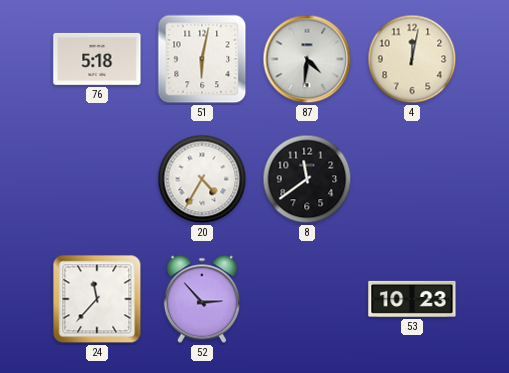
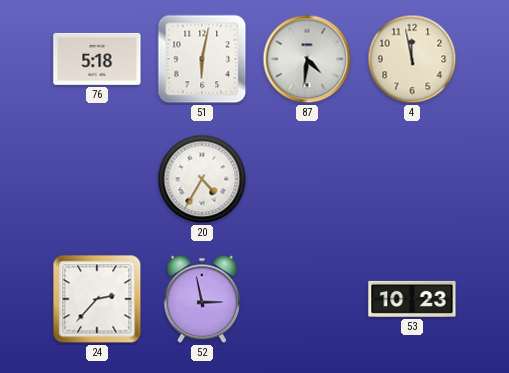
4: 12:02 -> 11:58 (412, 59)
8: 11:39 -> none (307, 179)
24: 11:37 -> 2:37 (97, 299)
52: 2:53 -> 2:58 (201, 299)
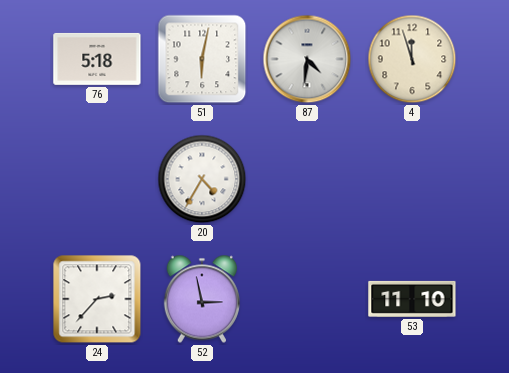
4: 11:58 -> 11:57 (412, 59)
53: 10:23 -> 11:10 (412, 299)
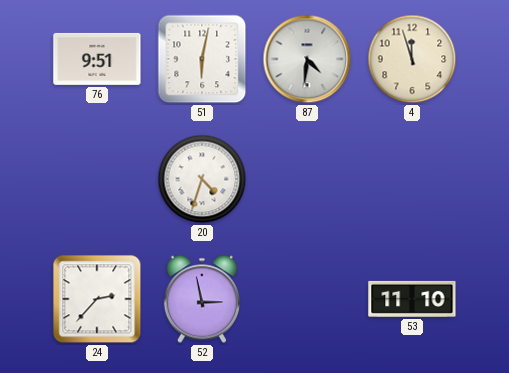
76: 5:18 -> 9:51 (97, 59)
20: 4:35 -> 4:33 (202, 179)
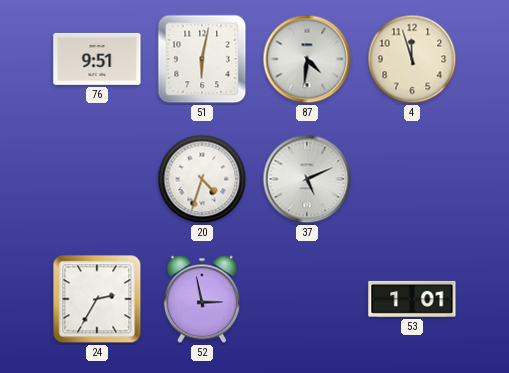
37: none -> 5:11 (307, 179)
24: 2:37 -> 2:35 (97, 299)
53: 11:10 -> 1:01 (412, 299)
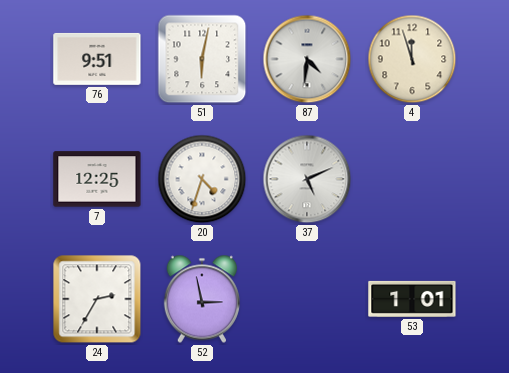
7: none -> 12:25 (97, 179)
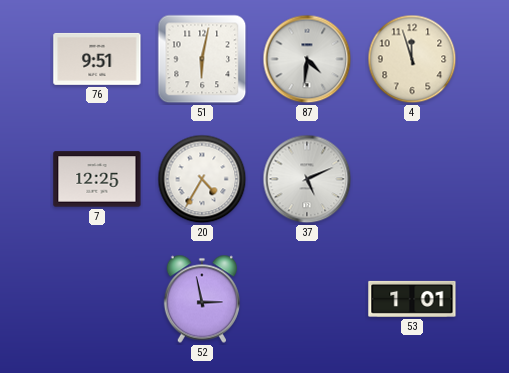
20: 4:33 -> 4:35 (202, 179)
24: 2:35 -> none (97, 299)
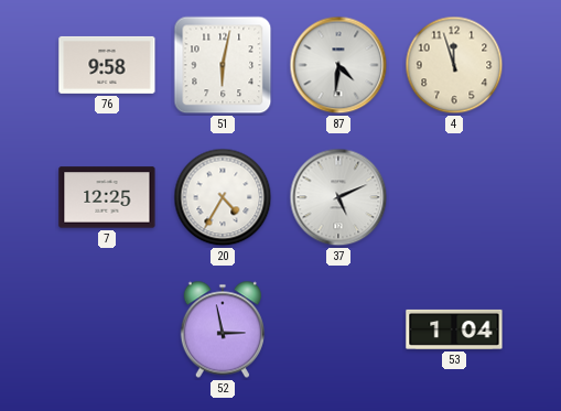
76: 9:51 -> 9:58 (107, 65)
53: 1:01 -> 1:04 (454, 329)
